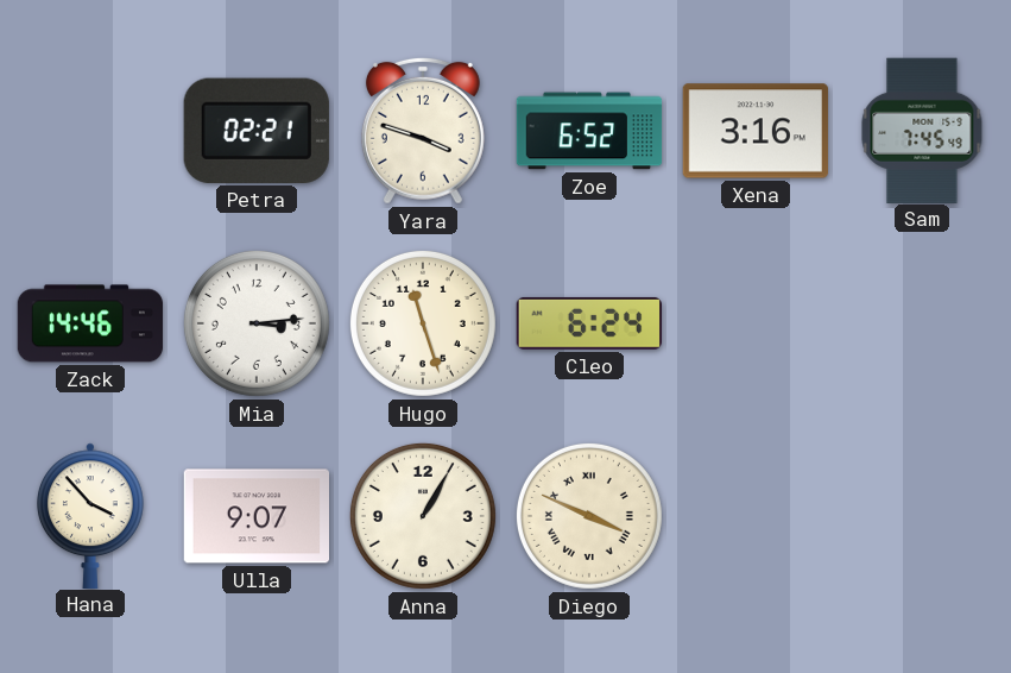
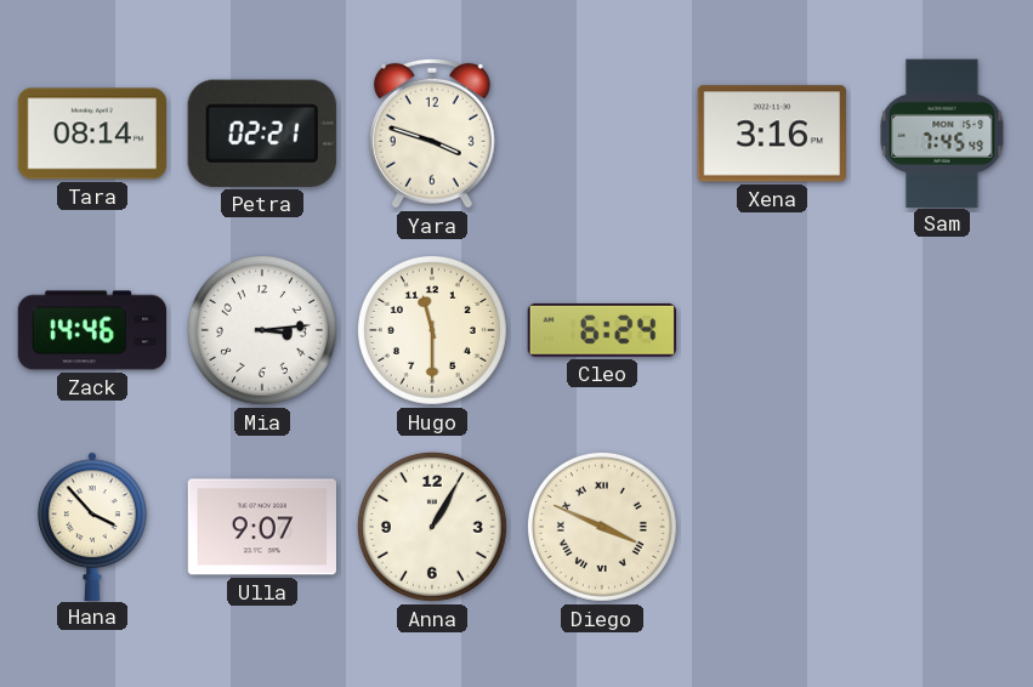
Tara: none -> 08:14 (91, 134)
Zoe: 6:52 -> none (589, 131)
Hugo: 11:27 -> 11:30 (432, 330)
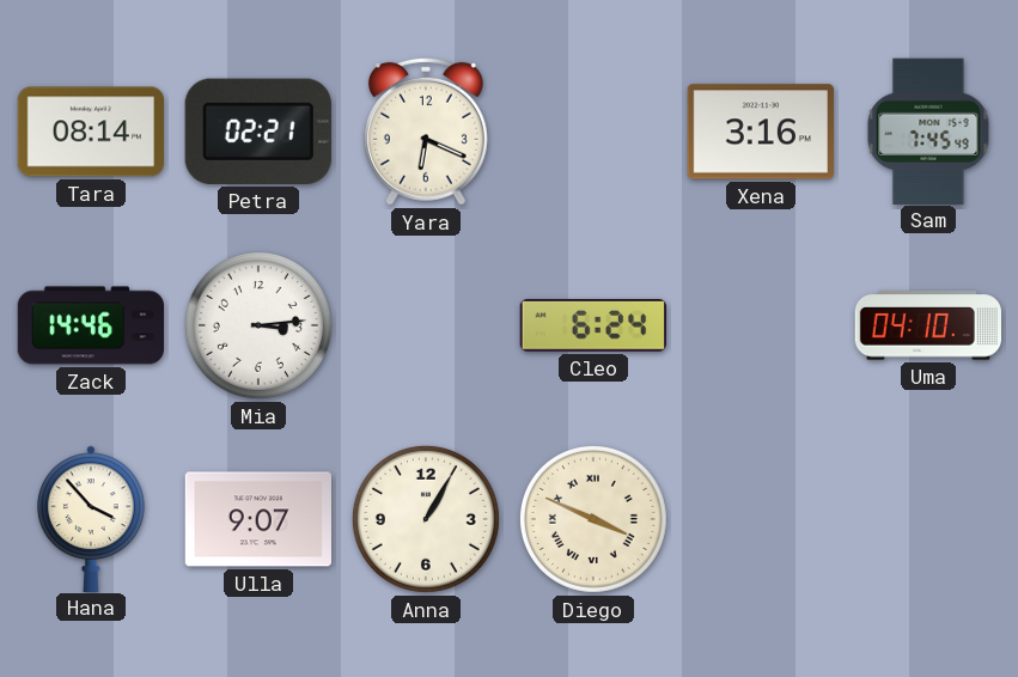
Yara: 3:48 -> 6:19 (426, 132)
Hugo: 11:30 -> none (432, 330)
Uma: none -> 04:10 (927, 325)
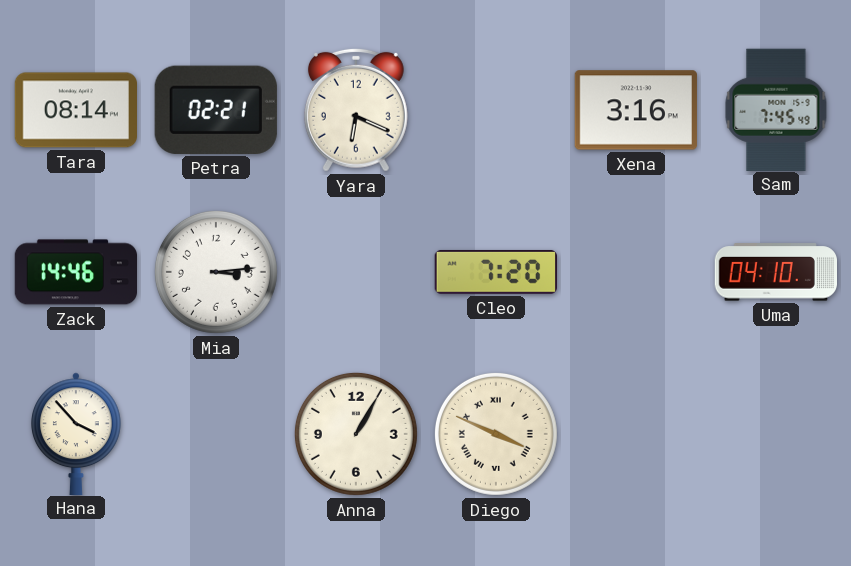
Cleo: 6:24 -> 7:20 (496, 272)
Ulla: 9:07 -> none (257, 519)
